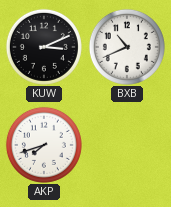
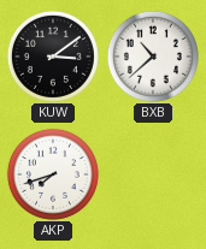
KUW: 3:11 -> 3:09 (53, 57)
BXB: 10:41 -> 10:38 (153, 57)
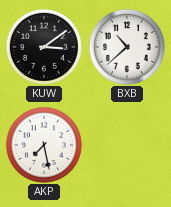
AKP: 7:42 -> 7:28 (44, 145)
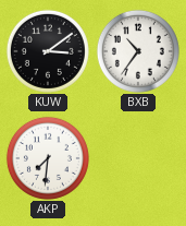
BXB: 10:38 -> 10:36 (138, 51)
AKP: 7:28 -> 7:31 (48, 158)
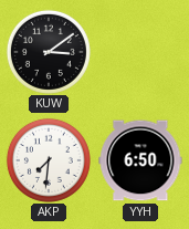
BXB: 10:36 -> none (138, 51)
YYH: none -> 6:50 (140, 160)
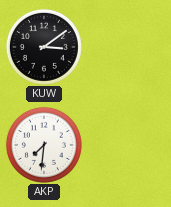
YYH: 6:50 -> none (140, 160)
